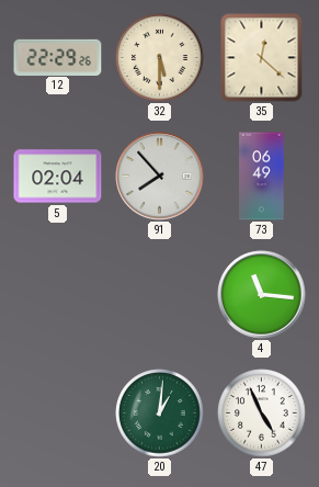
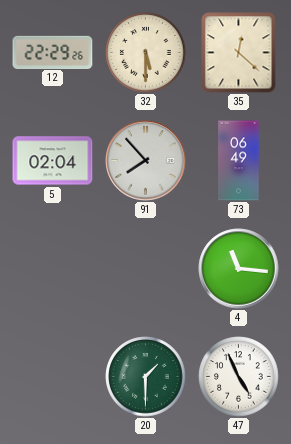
20: 1:01 -> 1:30 (146, 377)
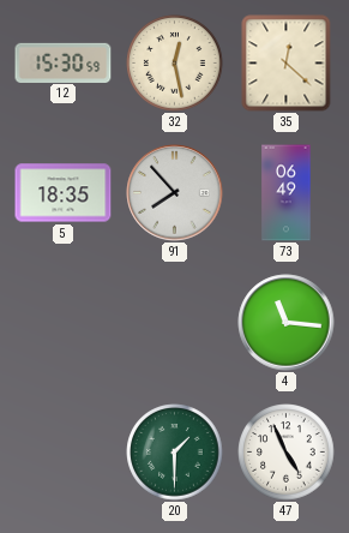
12: 22:29 -> 15:30 (64, 62)
32: 5:30 -> 12:28 (175, 64)
5: 02:04 -> 18:35 (64, 193)
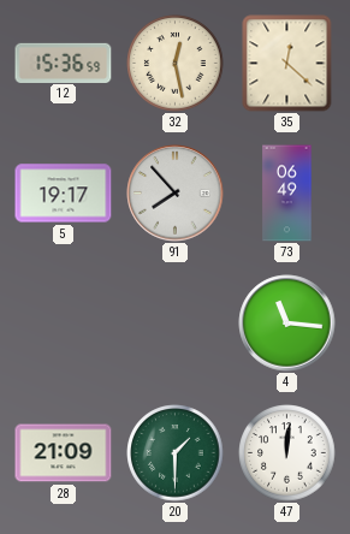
12: 15:30 -> 15:36 (64, 63)
5: 18:35 -> 19:17 (64, 194)
28: none -> 21:09 (64, 453)
47: 4:56 -> 12:01 (287, 453)
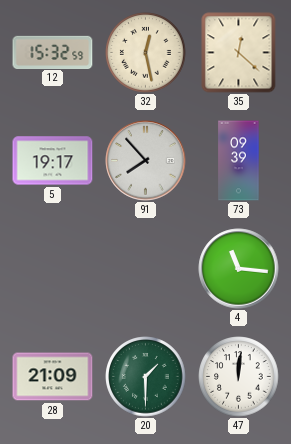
12: 15:36 -> 15:32 (53, 52)
73: 06:49 -> 09:39 (239, 161)
